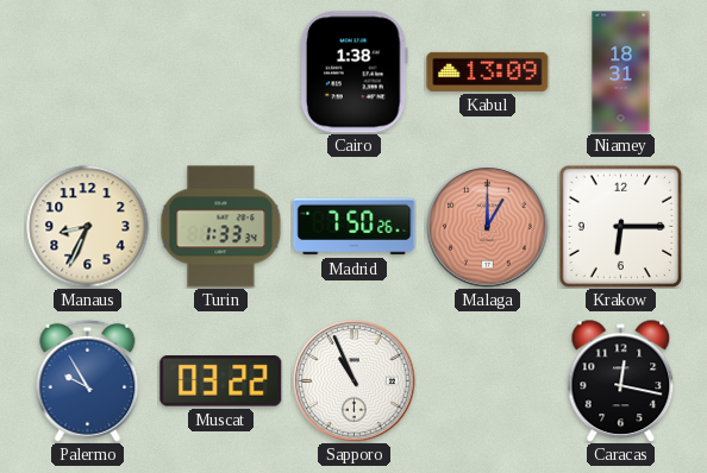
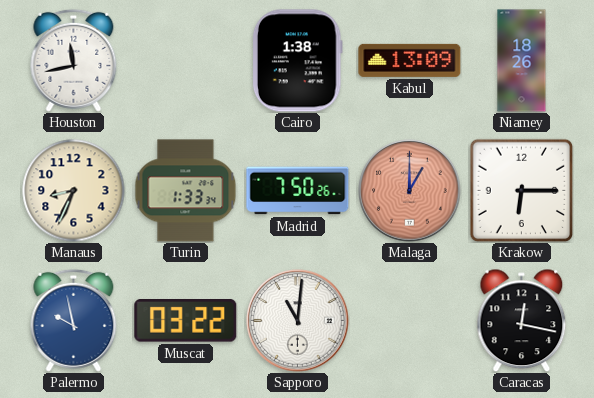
Houston: none -> 11:43 (74, 60)
Niamey: 18:31 -> 18:26 (522, 61)
Palermo: 9:55 -> 9:58 (74, 320)
Sapporo: 10:56 -> 11:01 (298, 321)
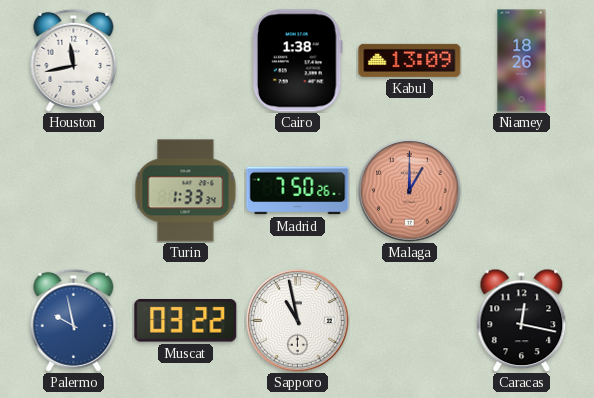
Manaus: 8:34 -> none (74, 191)
Krakow: 6:15 -> none (521, 190)
Sapporo: 11:01 -> 10:58 (298, 321)
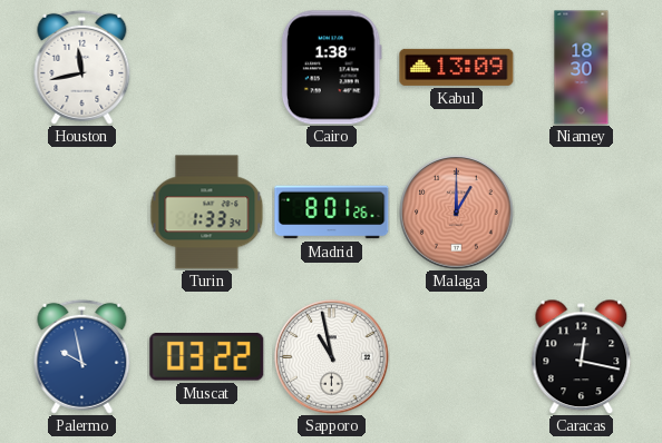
Niamey: 18:26 -> 18:30 (582, 68)
Madrid: 7:50 -> 8:01 (332, 213)
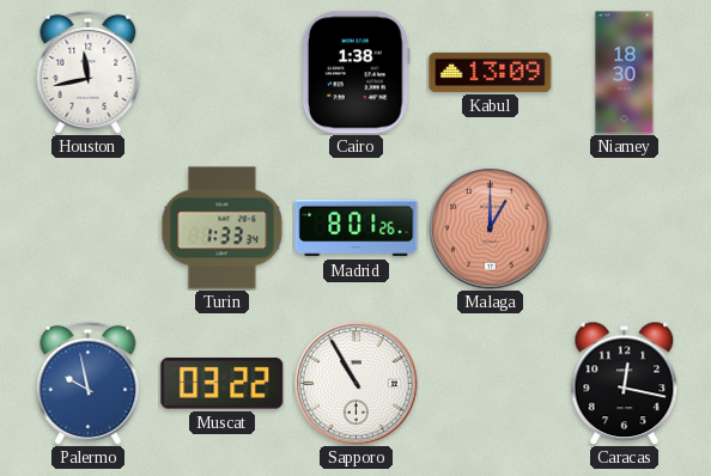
Sapporo: 10:58 -> 10:55 (357, 384)
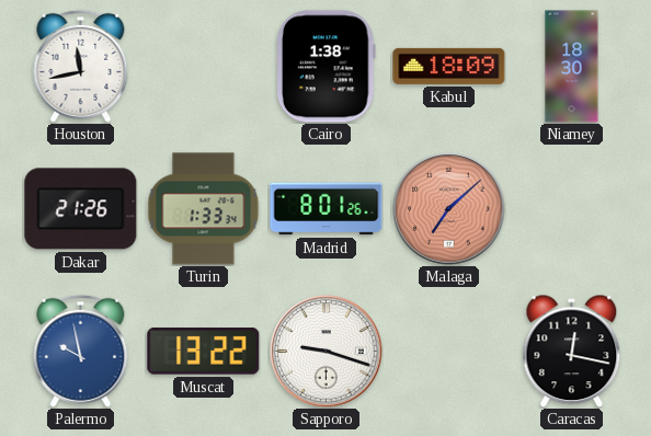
Kabul: 13:09 -> 18:09 (449, 66)
Dakar: none -> 21:26 (81, 209)
Malaga: 1:00 -> 7:08 (449, 209)
Muscat: 03:22 -> 13:22 (204, 352)
Sapporo: 10:55 -> 9:18 (327, 352)
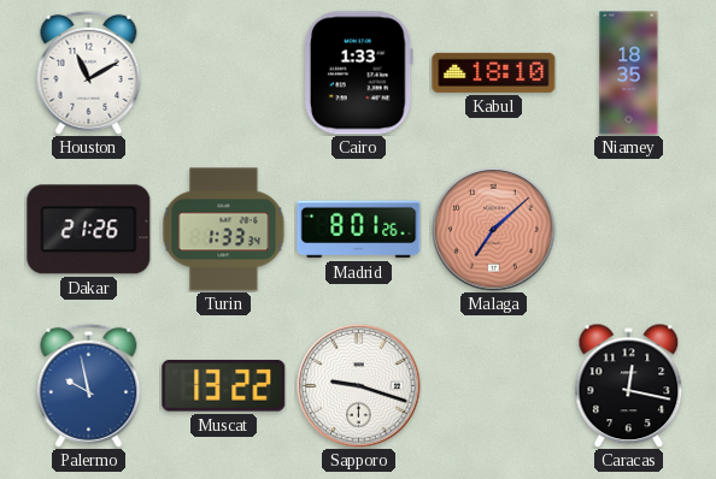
Houston: 11:43 -> 11:10 (89, 72)
Cairo: 1:38 -> 1:33 (358, 73)
Kabul: 18:09 -> 18:10 (494, 72)
Niamey: 18:30 -> 18:35 (629, 73)
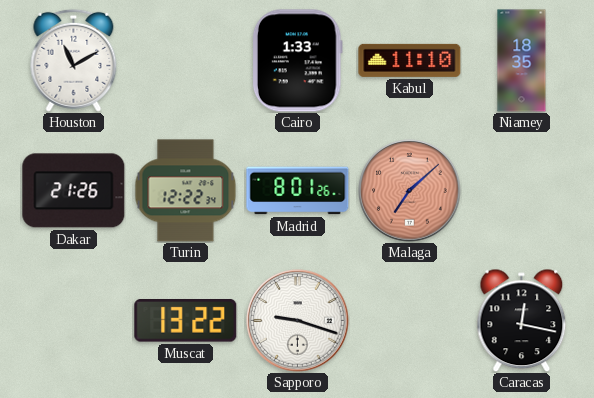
Kabul: 18:10 -> 11:10 (410, 60)
Turin: 1:33 -> 12:22 (186, 191)
Palermo: 9:58 -> none (89, 385)
